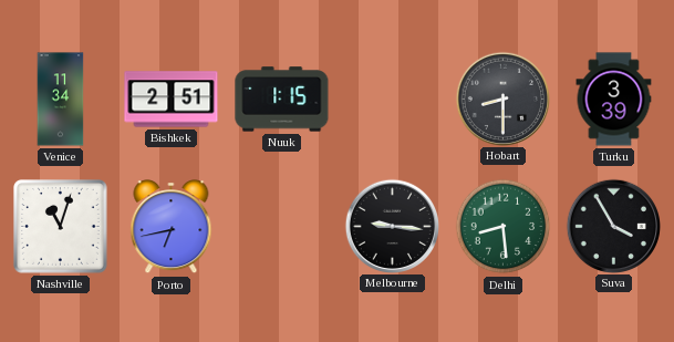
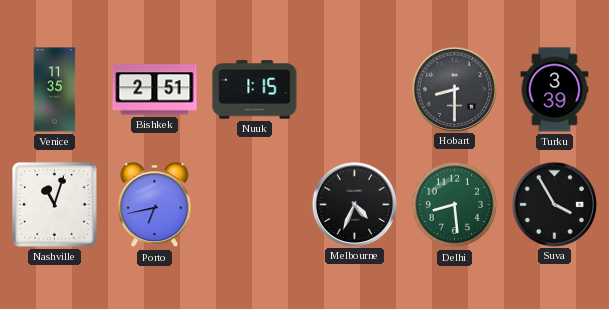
Venice: 11:34 -> 11:35 (55, 90)
Melbourne: 9:16 -> 4:34 (354, 204)
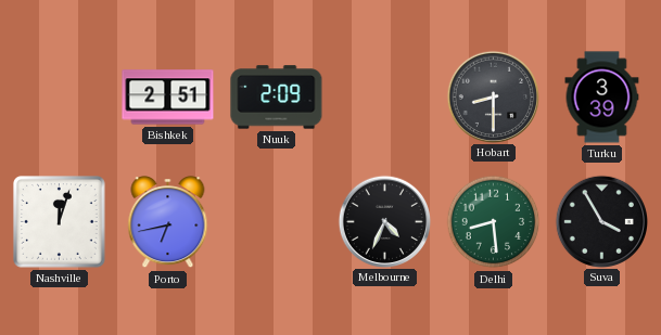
Venice: 11:35 -> none (55, 90)
Nuuk: 1:15 -> 2:09 (277, 98)
Nashville: 11:03 -> 12:03 (60, 222)
